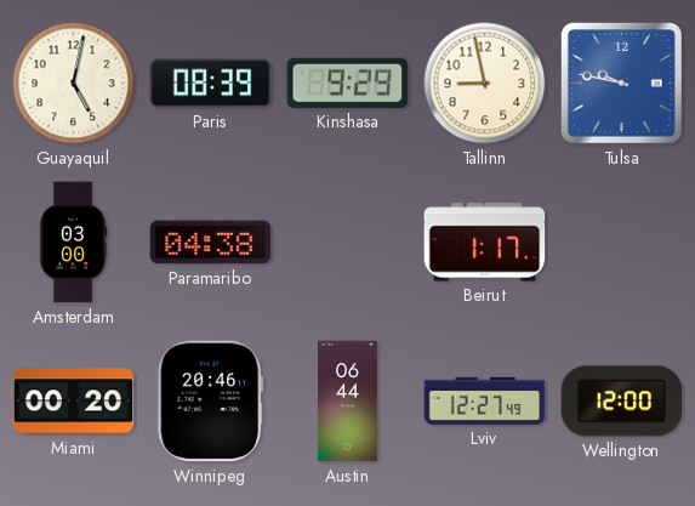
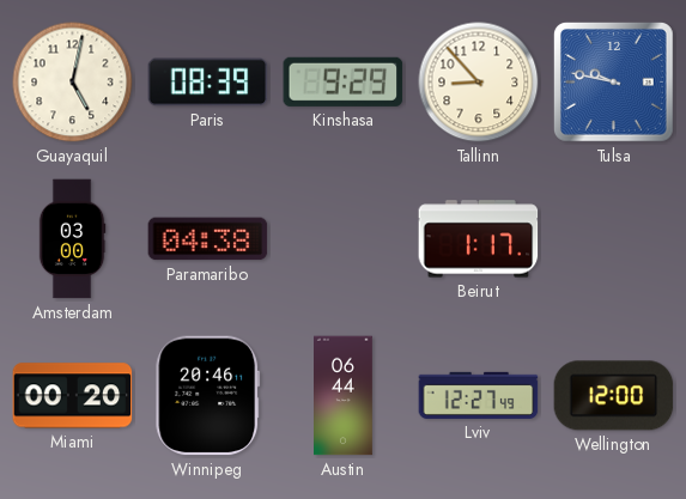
Tallinn: 8:58 -> 8:53 (479, 83)
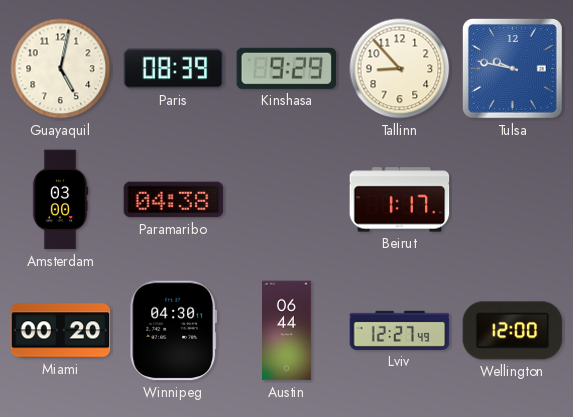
Winnipeg: 20:46 -> 04:30 (174, 331)
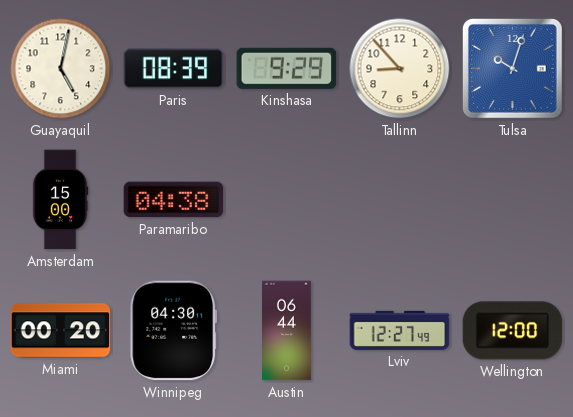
Tulsa: 9:47 -> 10:03 (513, 69)
Amsterdam: 03:00 -> 15:00 (60, 200)
Beirut: 1:17 -> none (400, 200)
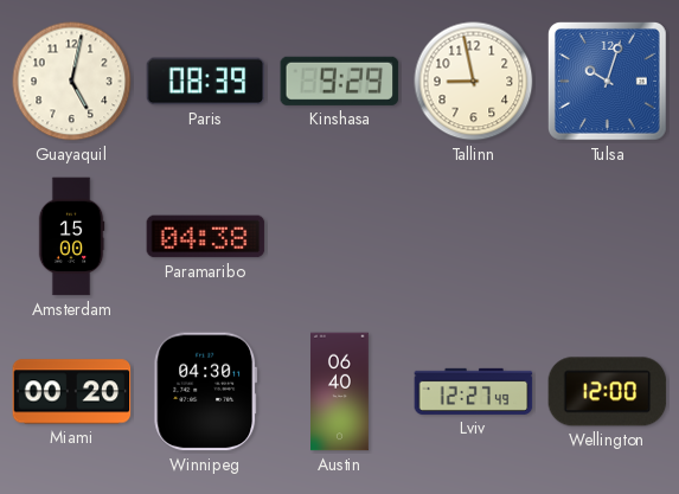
Tallinn: 8:53 -> 8:58 (474, 82)
Austin: 06:44 -> 06:40 (340, 392)
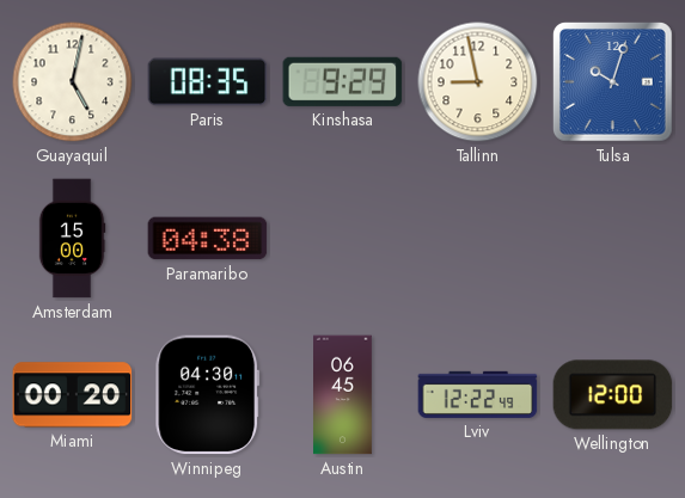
Paris: 08:39 -> 08:35 (208, 82)
Austin: 06:40 -> 06:45 (343, 395)
Lviv: 12:27 -> 12:22 (478, 394)
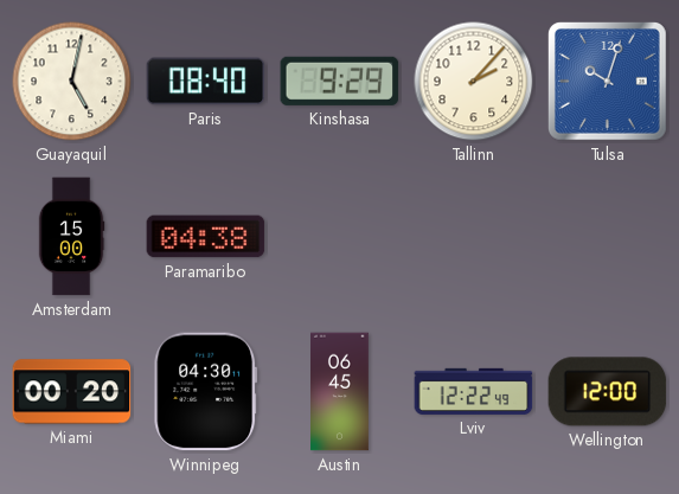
Paris: 08:35 -> 08:40 (206, 82)
Tallinn: 8:58 -> 2:07 (474, 82)
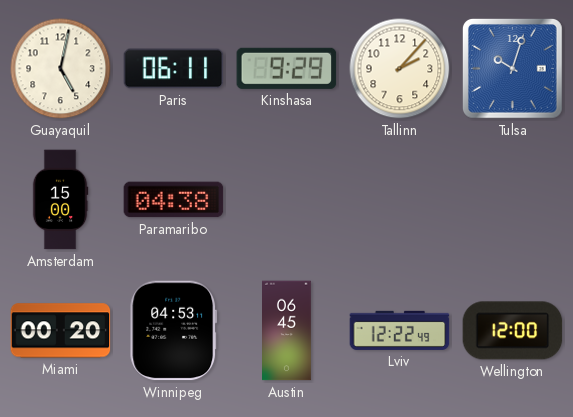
Paris: 08:40 -> 06:11 (174, 69)
Winnipeg: 04:30 -> 04:53 (174, 331)
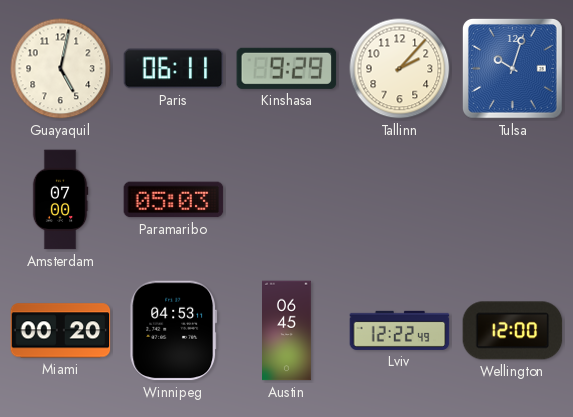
Amsterdam: 15:00 -> 07:00 (60, 200)
Paramaribo: 04:38 -> 05:03 (174, 200)
